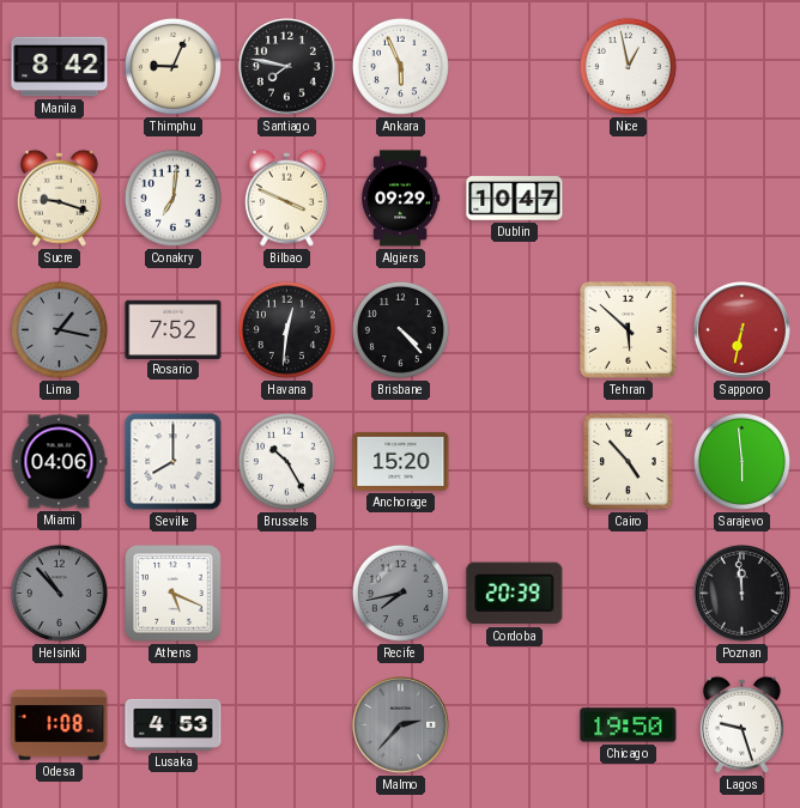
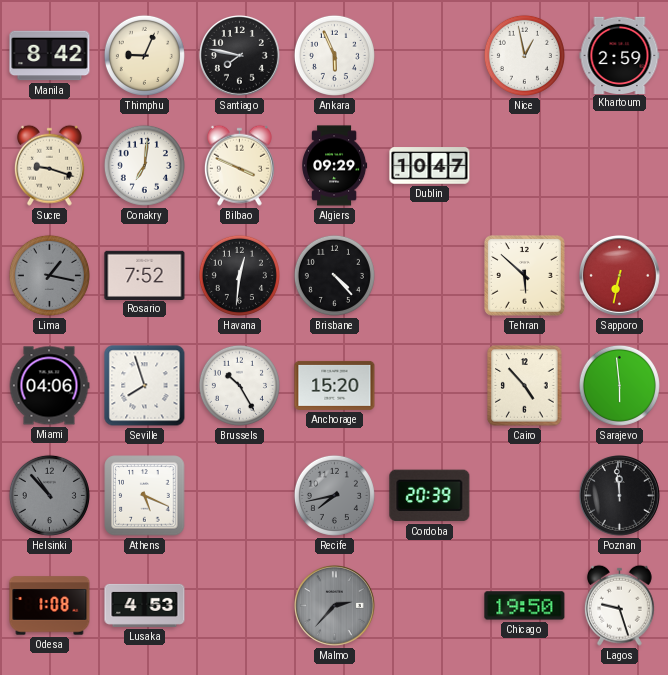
Khartoum: none -> 2:59 (620, 55)
Seville: 8:00 -> 7:57 (145, 386)
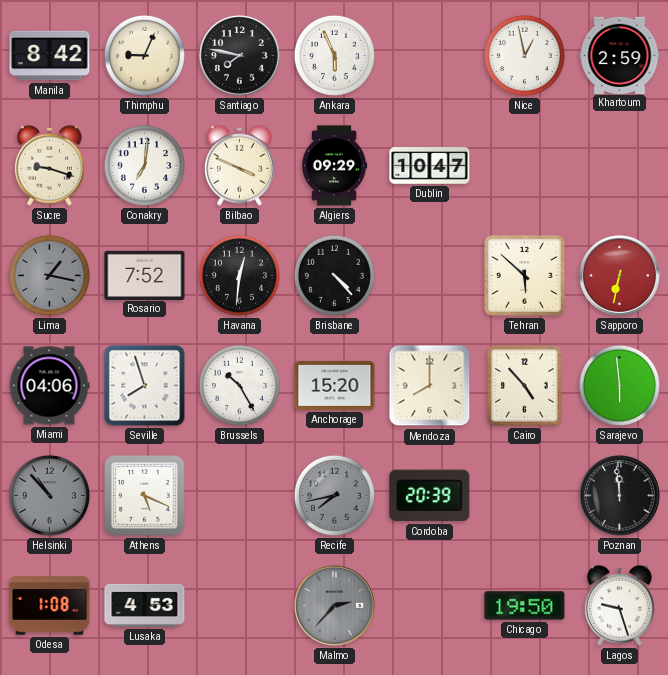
Mendoza: none -> 8:00 (430, 386)
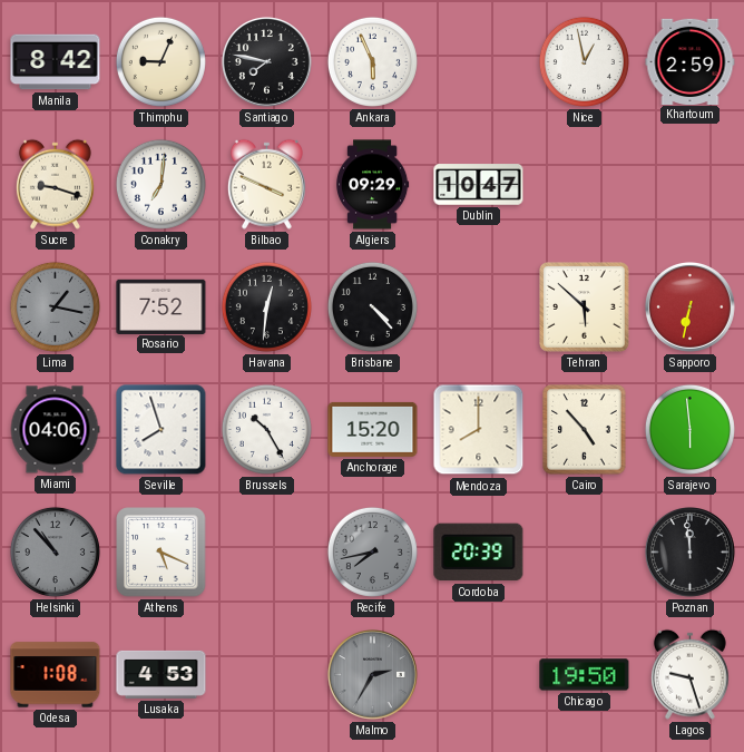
Malmo: 2:37 -> 2:35 (373, 675)
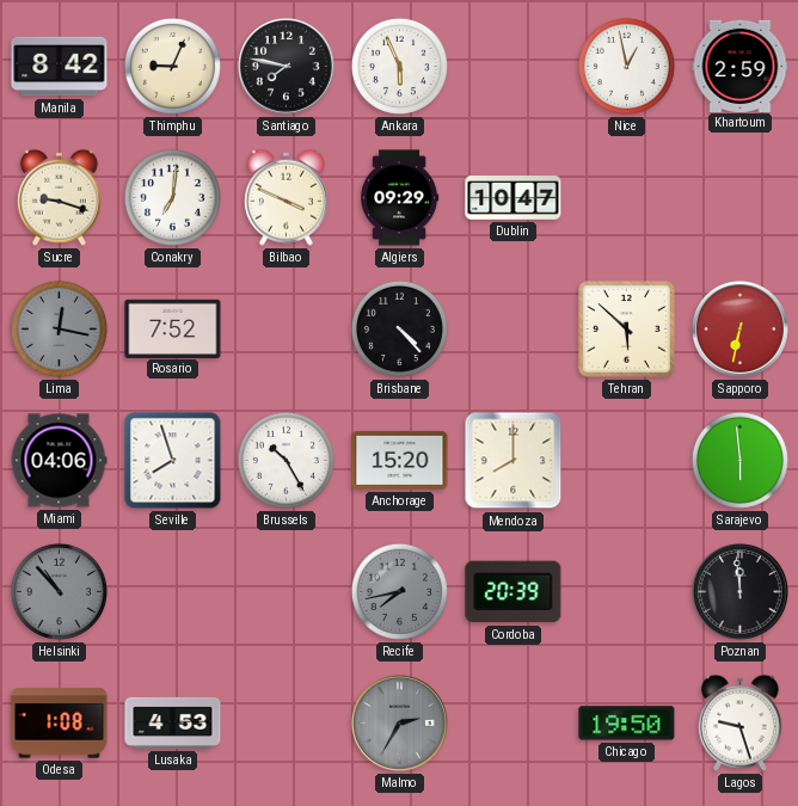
Lima: 1:17 -> 12:17 (59, 328)
Havana: 12:31 -> none (266, 306)
Cairo: 4:53 -> none (585, 430)
Athens: 5:19 -> none (161, 553)
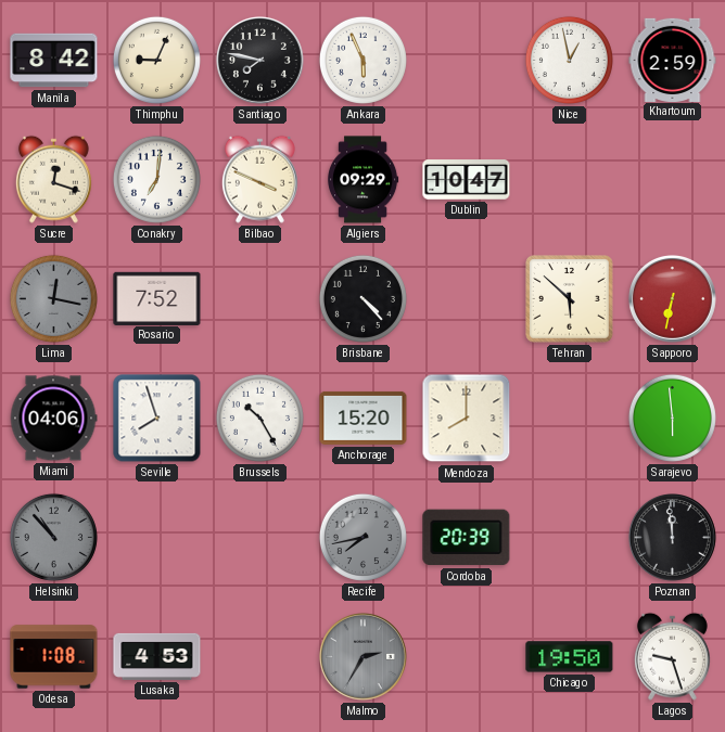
Sucre: 9:18 -> 12:18 (53, 179)
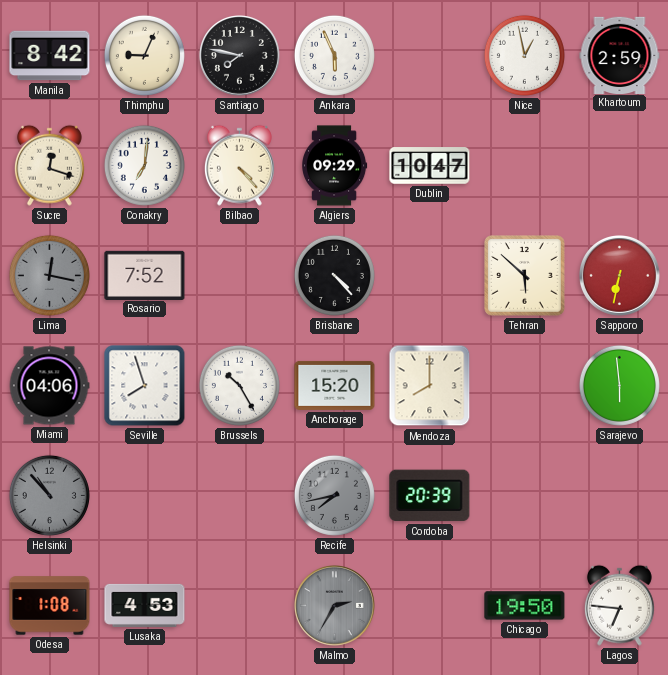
Bilbao: 3:49 -> 4:23 (239, 165)
Poznan: 11:59 -> none (673, 538)
Lagos: 9:27 -> 6:46 (619, 605)
